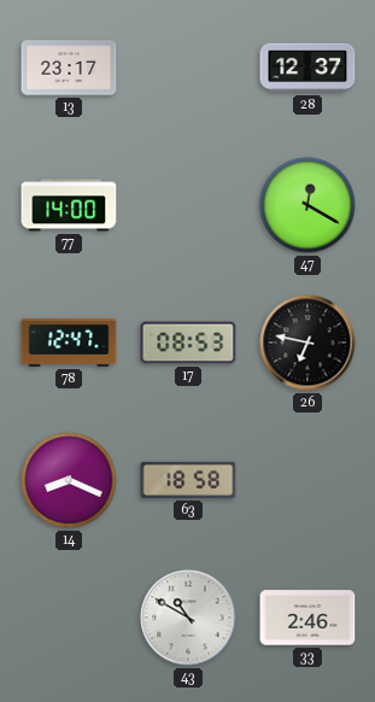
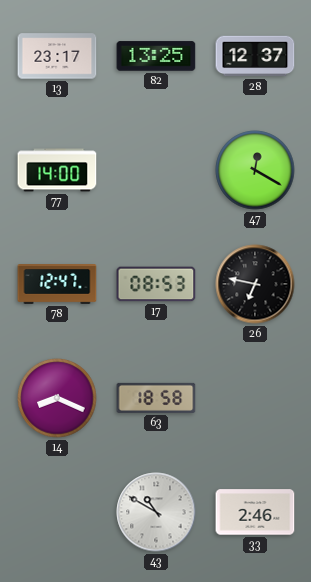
82: none -> 13:25 (156, 56)
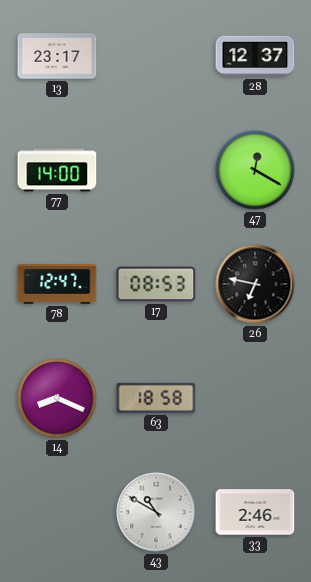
82: 13:25 -> none (156, 56)
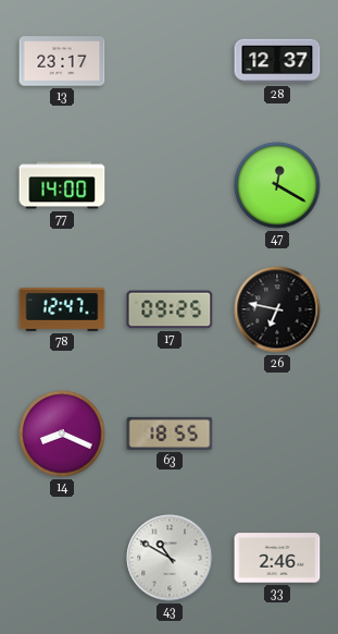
17: 08:53 -> 09:25 (170, 309)
63: 18:58 -> 18:55 (170, 434)
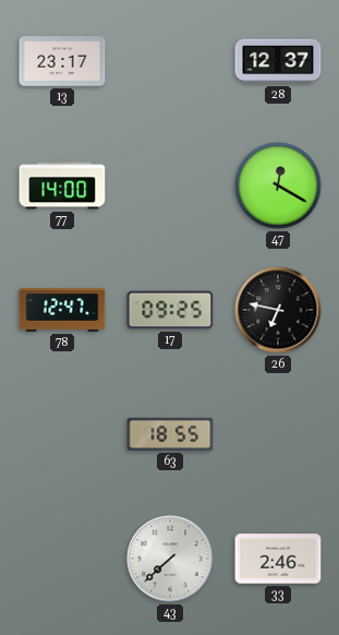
14: 8:19 -> none (62, 434)
43: 10:50 -> 7:38 (170, 559)
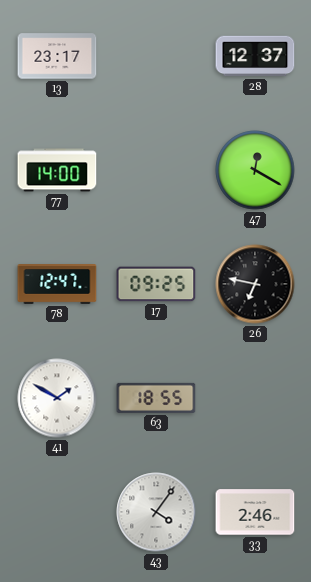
41: none -> 1:50 (57, 398)
43: 7:38 -> 4:06 (156, 512)
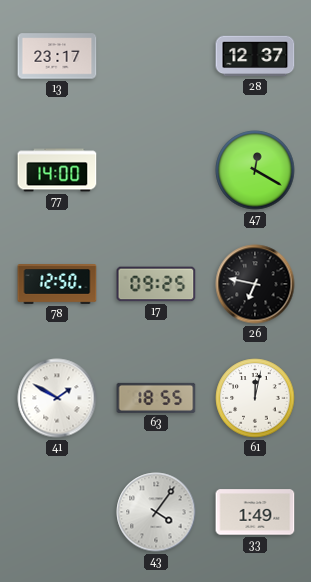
78: 12:47 -> 12:50 (57, 285)
61: none -> 12:02 (255, 398)
33: 2:46 -> 1:49 (255, 512)
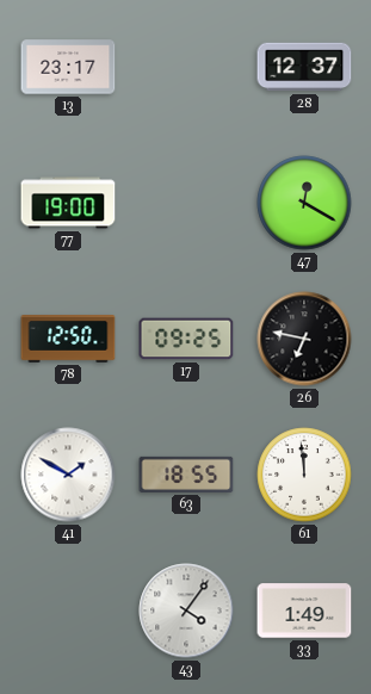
77: 14:00 -> 19:00 (68, 203)
61: 12:02 -> 11:59 (304, 475)
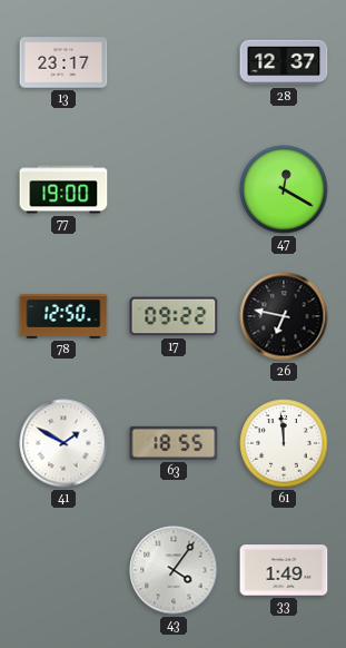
17: 09:25 -> 09:22 (174, 316)
